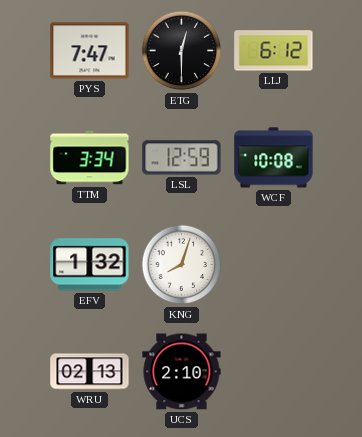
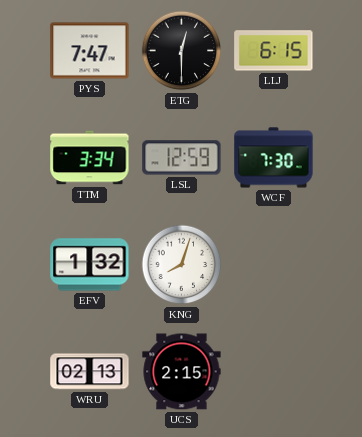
LLJ: 6:12 -> 6:15 (274, 51)
WCF: 10:08 -> 7:30 (274, 158)
UCS: 2:10 -> 2:15 (182, 372)
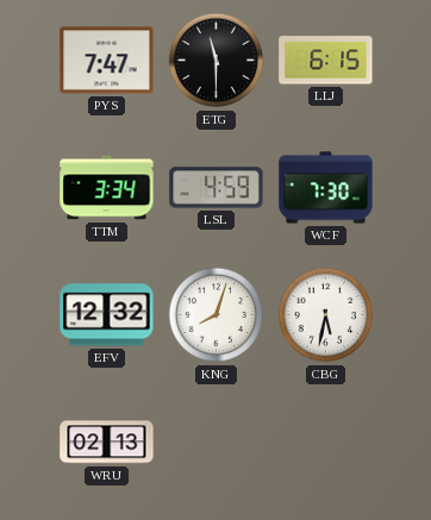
ETG: 12:30 -> 11:30 (217, 61)
LSL: 12:59 -> 4:59 (217, 188)
EFV: 1:32 -> 12:32 (107, 315)
CBG: none -> 5:32 (326, 315)
UCS: 2:15 -> none (182, 372)
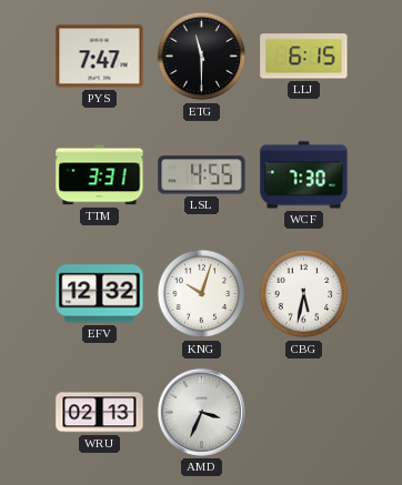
TTM: 3:34 -> 3:31 (100, 175)
LSL: 4:59 -> 4:55 (202, 175)
KNG: 8:03 -> 10:03 (202, 294)
AMD: none -> 3:34 (201, 412)
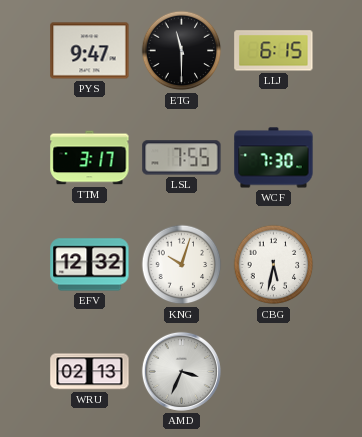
PYS: 7:47 -> 9:47 (90, 51)
TTM: 3:31 -> 3:17 (90, 158)
LSL: 4:55 -> 7:55 (182, 158)
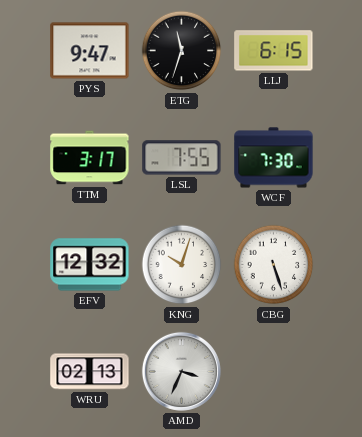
ETG: 11:30 -> 11:33 (182, 51)
CBG: 5:32 -> 5:27 (274, 265)
